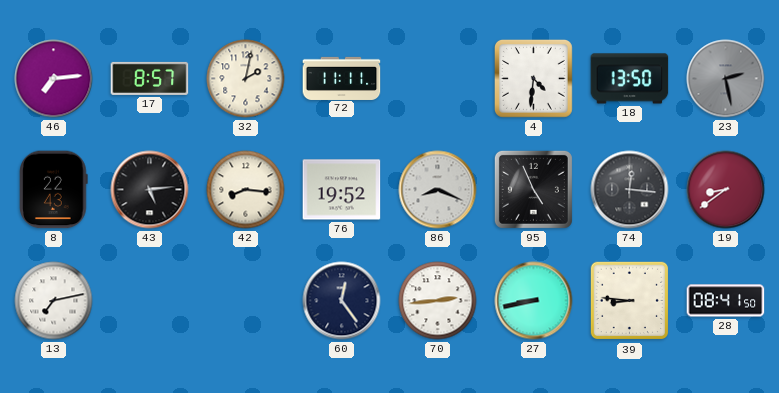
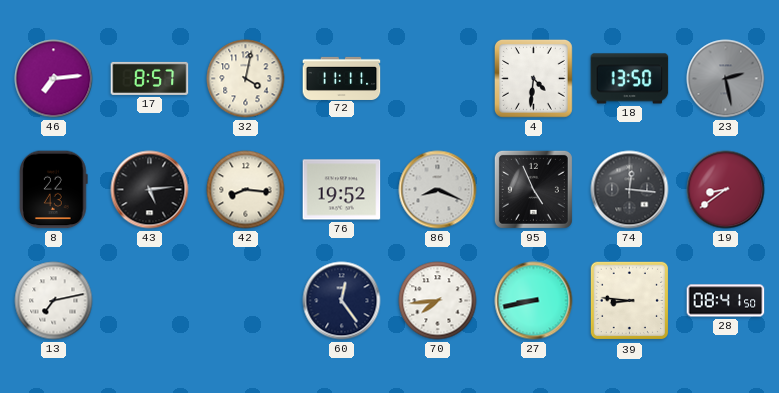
32: 2:02 -> 4:02 (246, 79)
70: 2:44 -> 7:44 (438, 301)
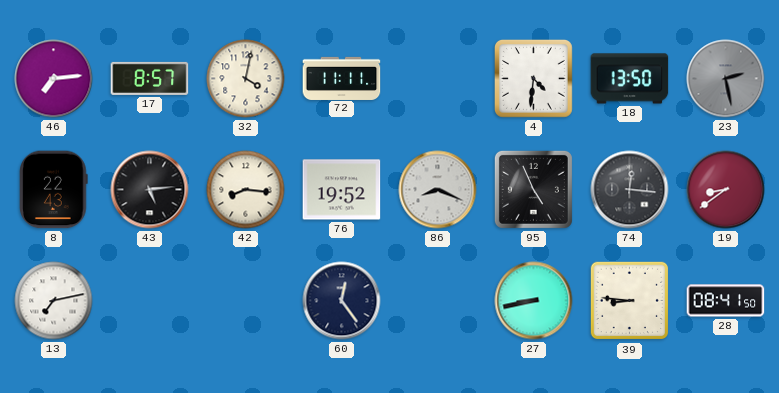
70: 7:44 -> none (438, 301)
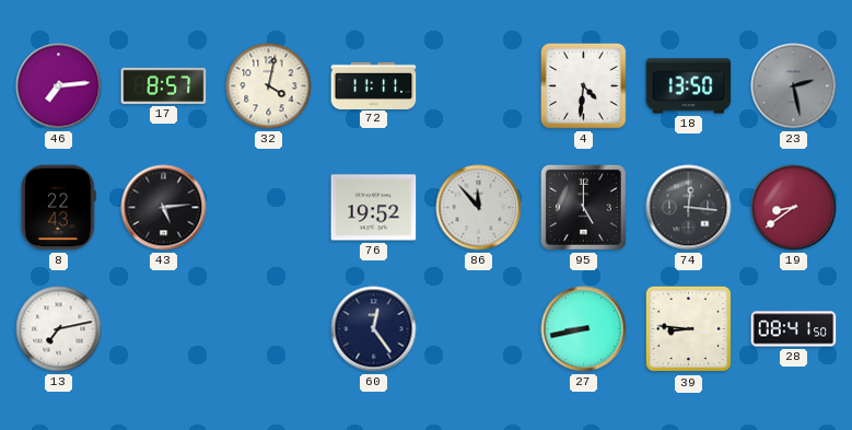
42: 8:16 -> none (246, 190)
86: 8:19 -> 11:53 (479, 208)
95: 4:56 -> 5:00 (583, 207)
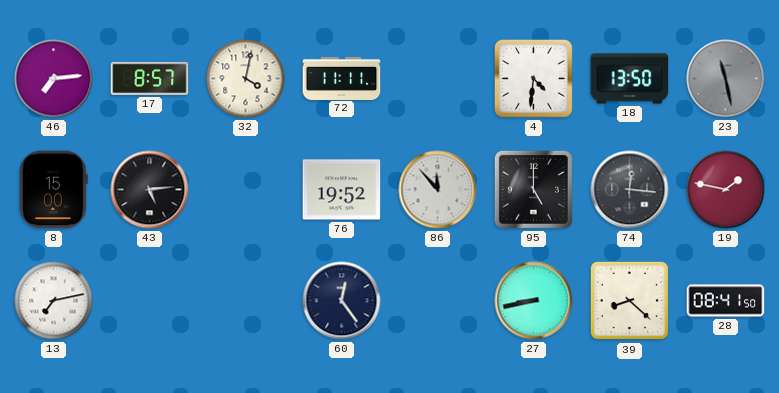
23: 2:28 -> 11:28 (726, 79)
8: 22:43 -> 15:00 (54, 190)
19: 8:39 -> 1:47 (726, 190)
39: 8:46 -> 8:22 (630, 301)
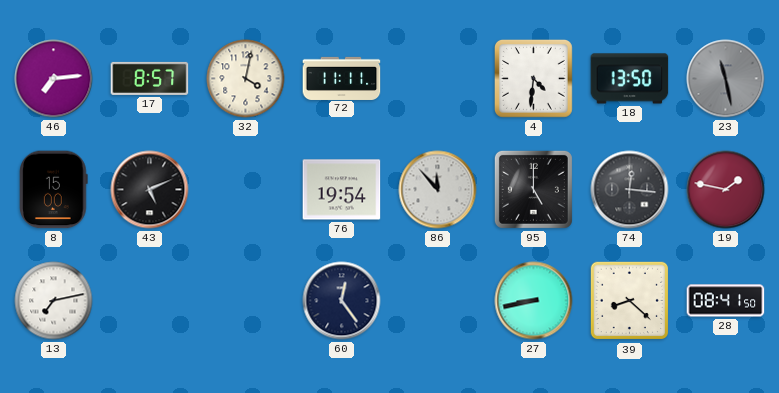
43: 5:14 -> 5:11 (150, 190)
76: 19:52 -> 19:54 (342, 190)
